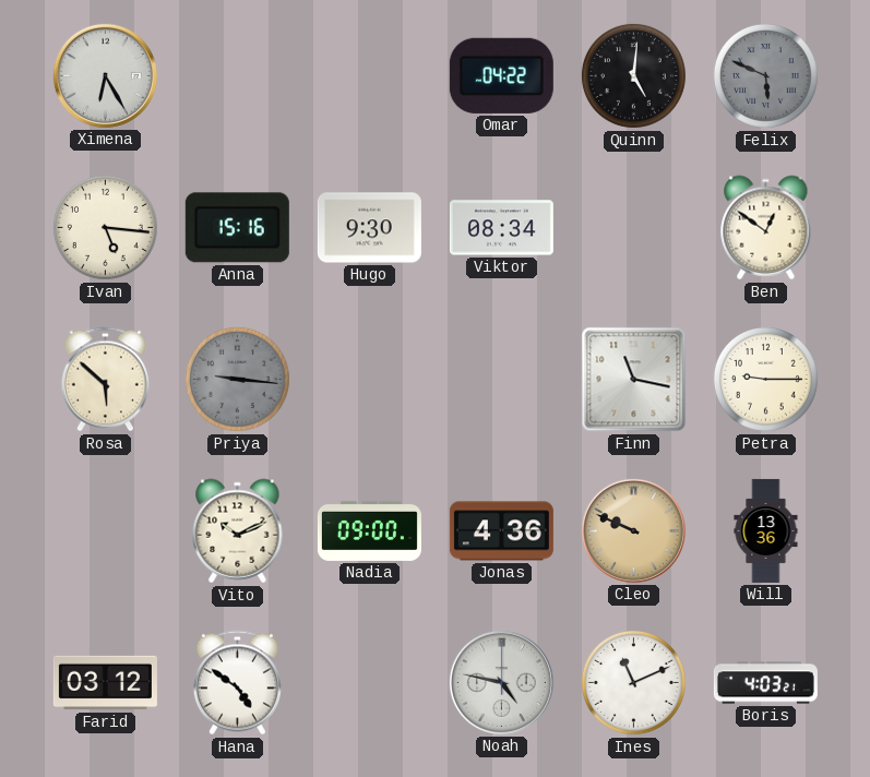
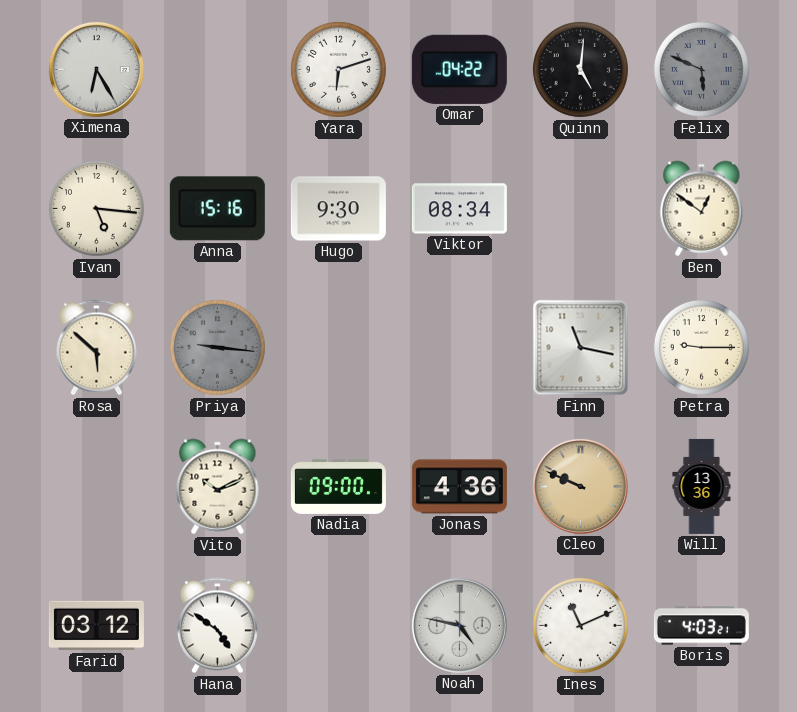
Yara: none -> 6:12 (338, 69)
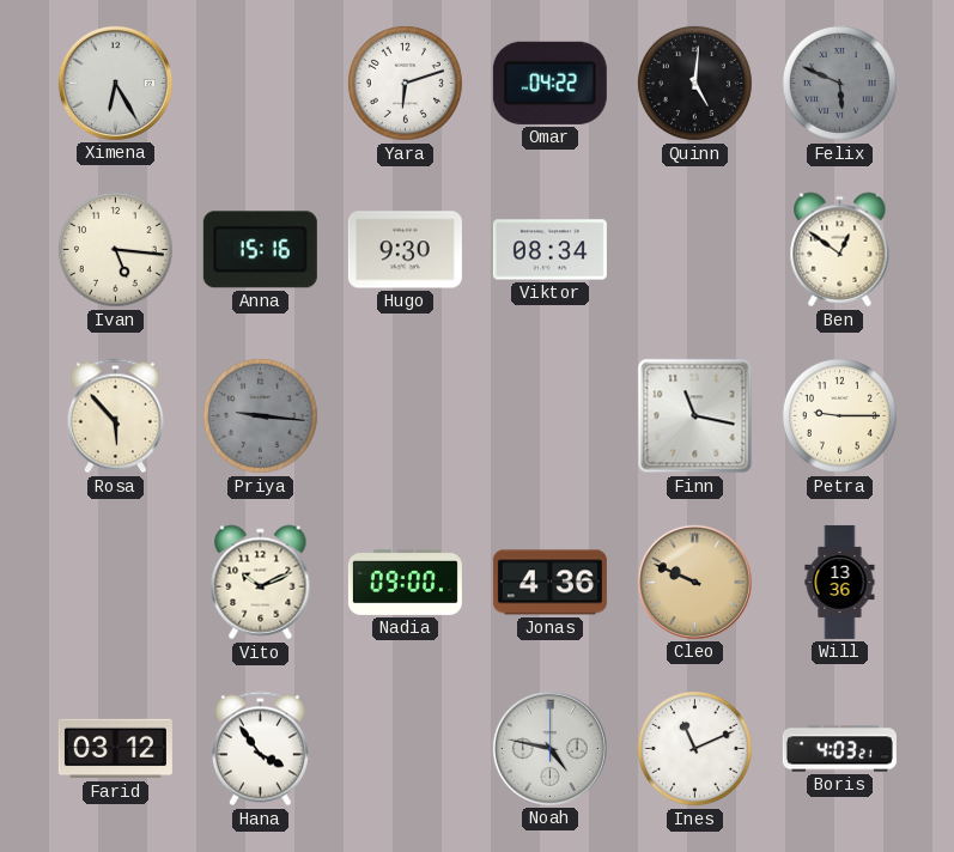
Rosa: 5:52 -> 5:53 (115, 416)
Hana: 4:51 -> 3:54 (260, 749)
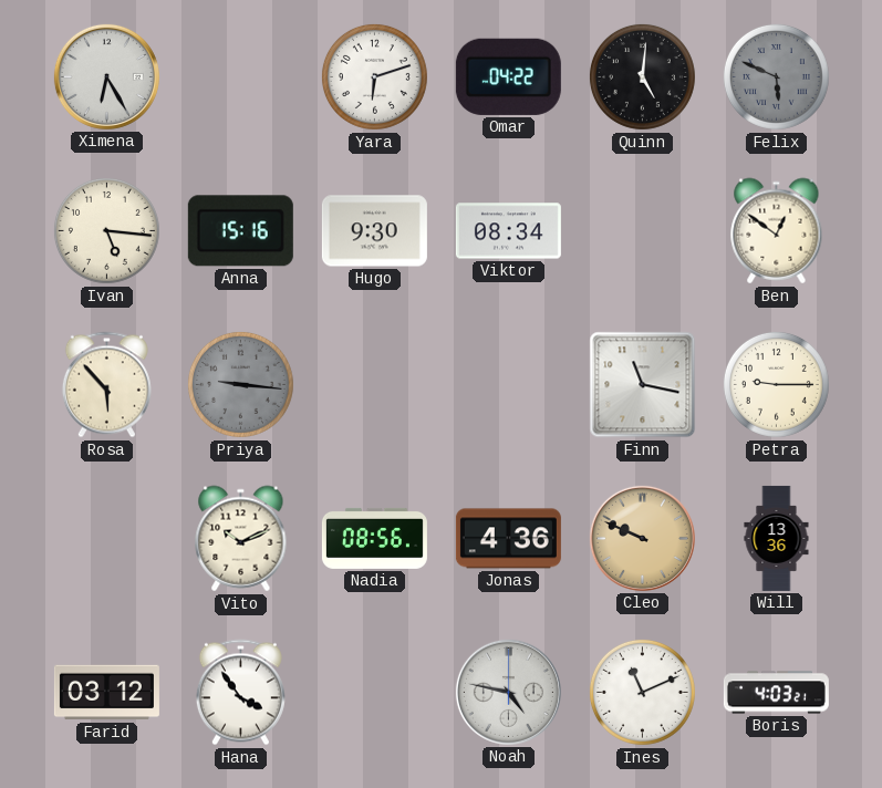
Nadia: 09:00 -> 08:56 (374, 538)
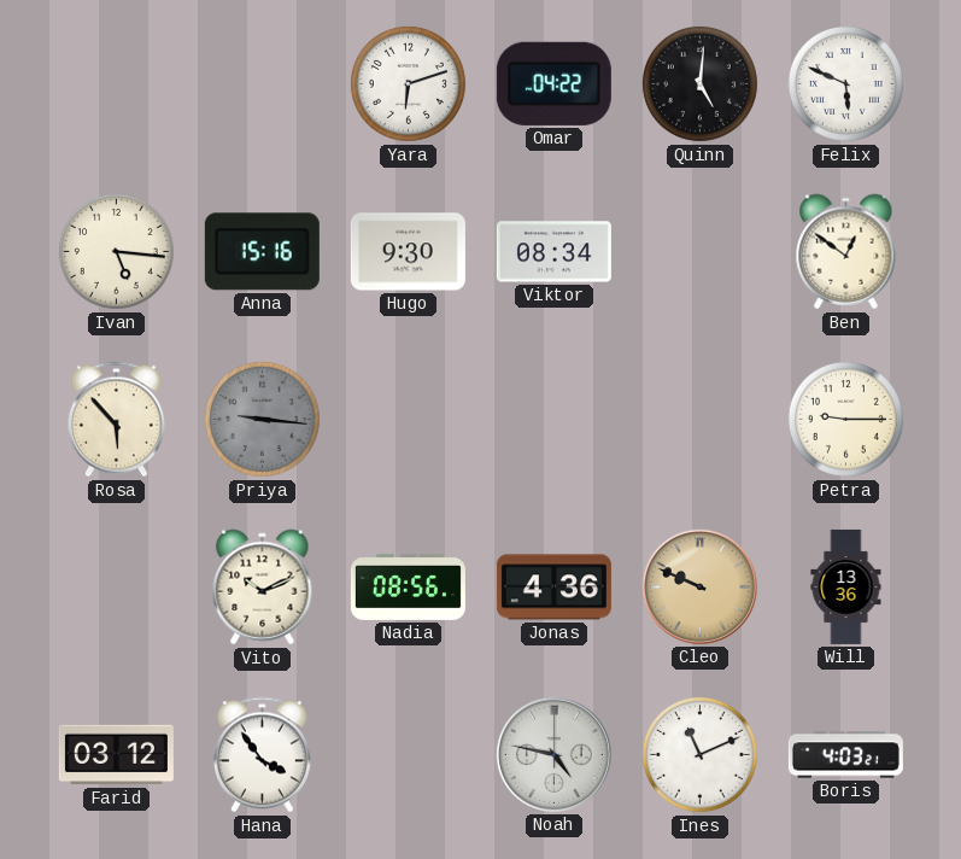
Ximena: 6:25 -> none (106, 76)
Felix dial: grey -> white (845, 83)
Finn: 11:17 -> none (643, 385)
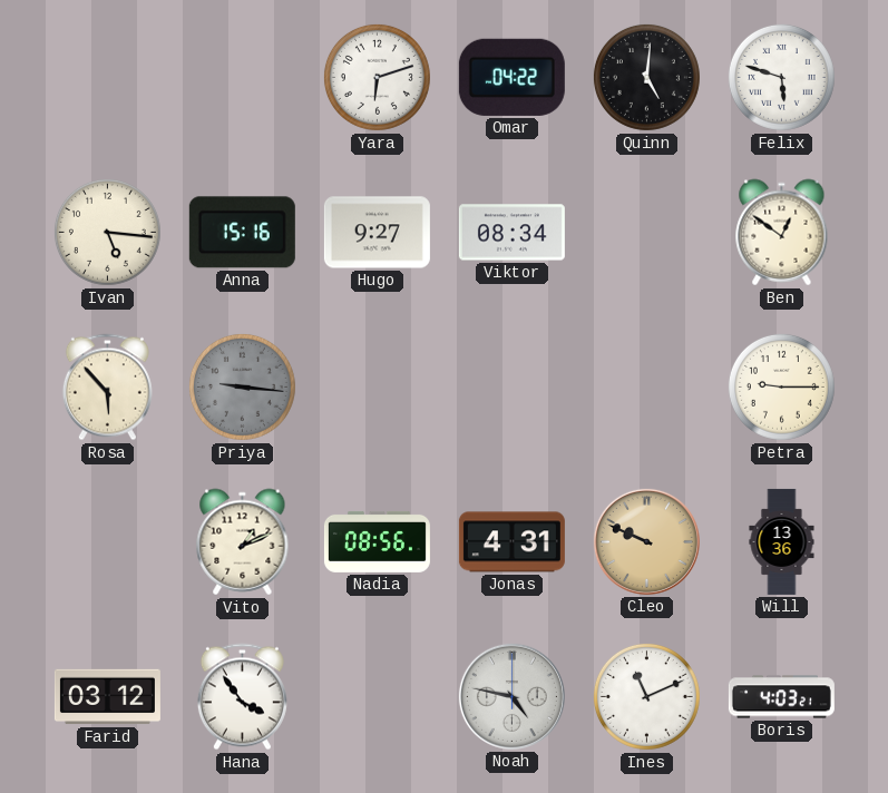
Felix: 5:49 -> 5:48 (781, 77)
Hugo: 9:30 -> 9:27 (377, 233)
Vito: 10:11 -> 1:11 (243, 542)
Jonas: 4:36 -> 4:31 (511, 542)
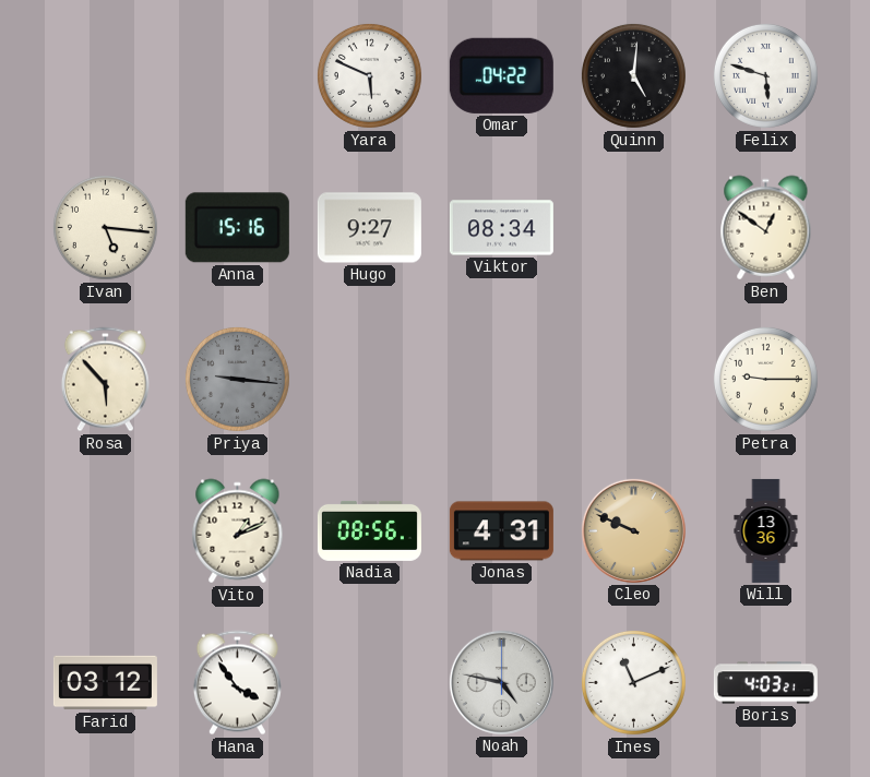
Yara: 6:12 -> 5:49 (369, 75)
